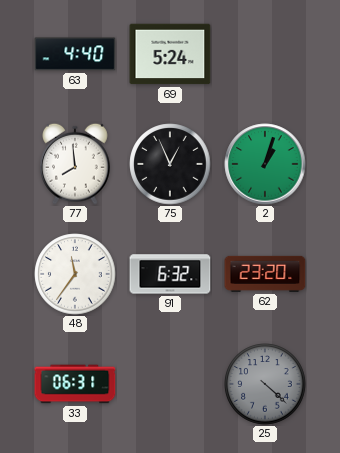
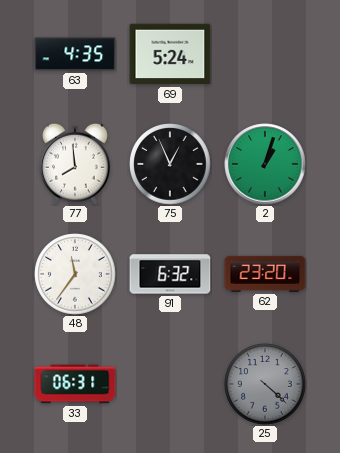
63: 4:40 -> 4:35 (75, 54)
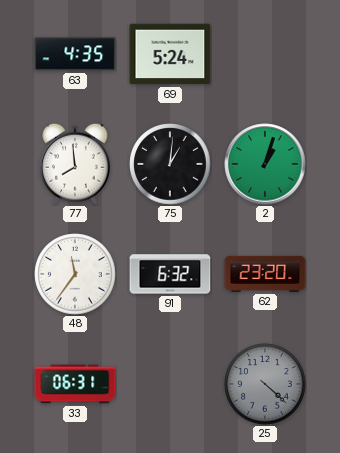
75: 12:56 -> 1:01 (170, 164)
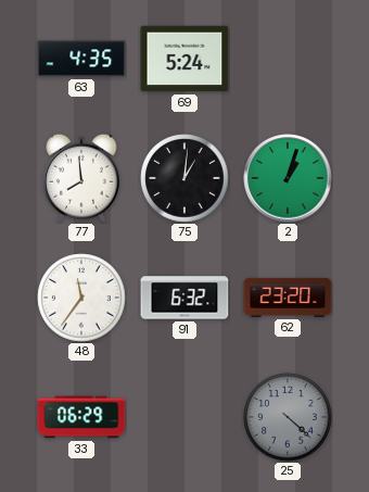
33: 06:31 -> 06:29 (81, 417)
